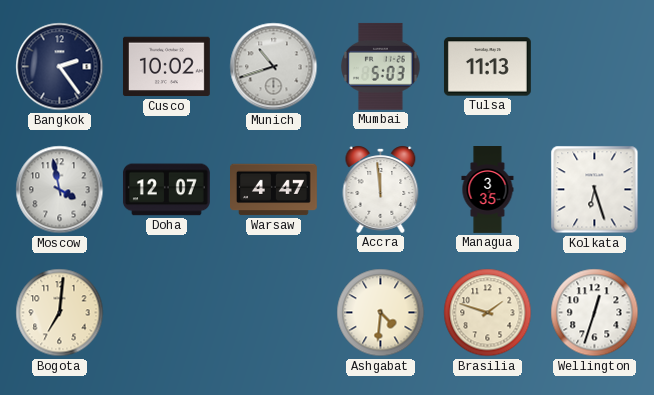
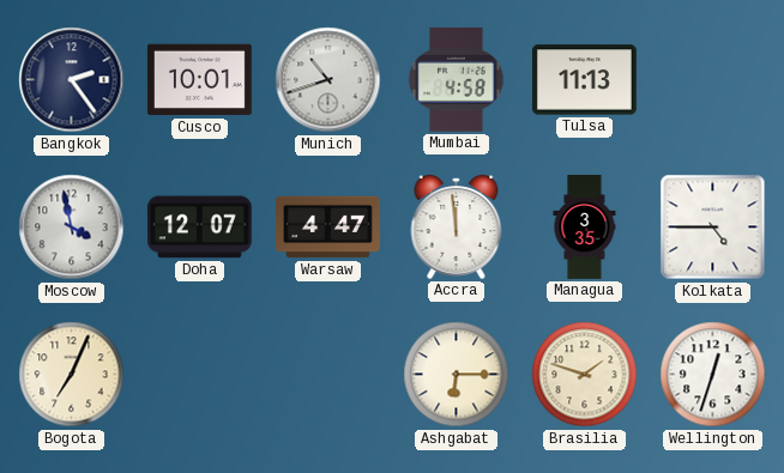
Cusco: 10:02 -> 10:01 (199, 80)
Mumbai: 5:03 -> 4:58 (457, 79)
Kolkata: 6:27 -> 4:45 (713, 228)
Bogota: 7:01 -> 7:04 (72, 375)
Ashgabat: 4:31 -> 6:15 (457, 375)
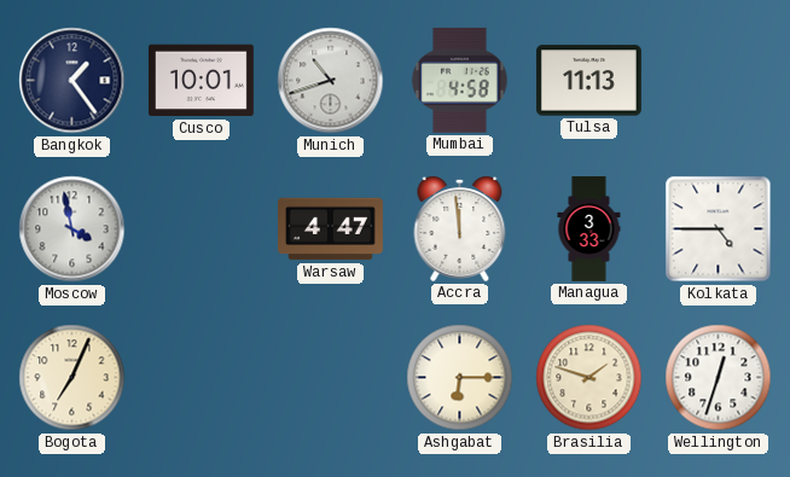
Bangkok: 2:24 -> 1:24 (72, 81)
Doha: 12:07 -> none (199, 228)
Managua: 3:35 -> 3:33 (589, 229)
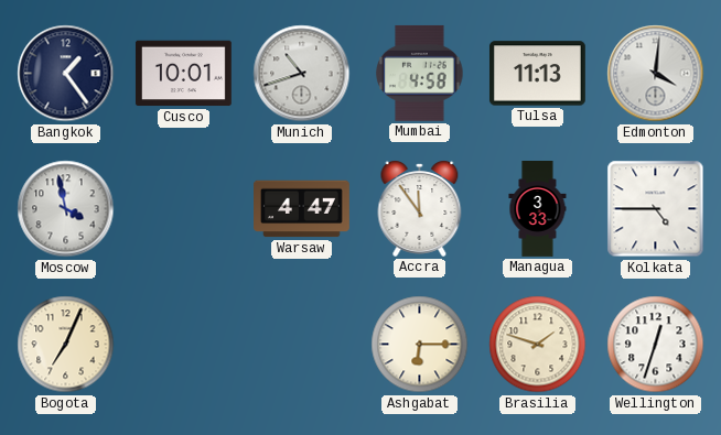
Edmonton: none -> 4:01 (656, 74)
Accra: 11:59 -> 11:54 (420, 208)
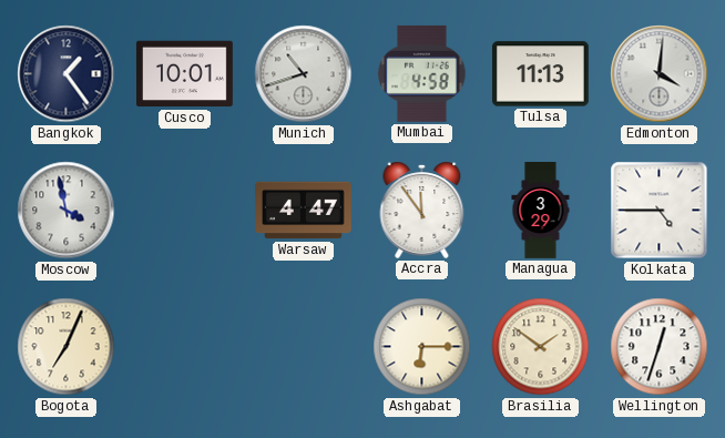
Managua: 3:33 -> 3:29 (541, 211)
Brasilia: 1:48 -> 1:51 (541, 347)
